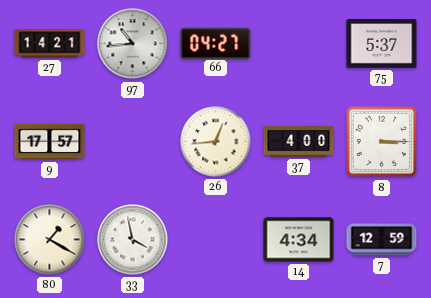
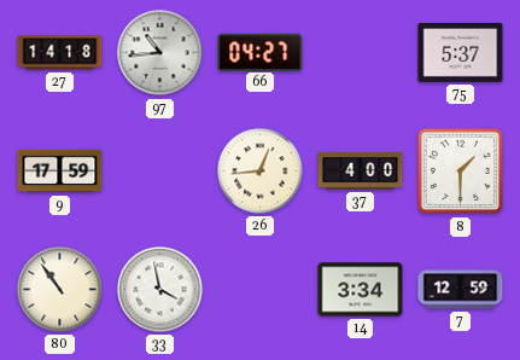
27: 14:21 -> 14:18 (60, 53)
9: 17:57 -> 17:59 (60, 172)
8: 3:15 -> 1:30 (461, 172)
80: 1:20 -> 10:54 (60, 290)
14: 4:34 -> 3:34 (361, 290)
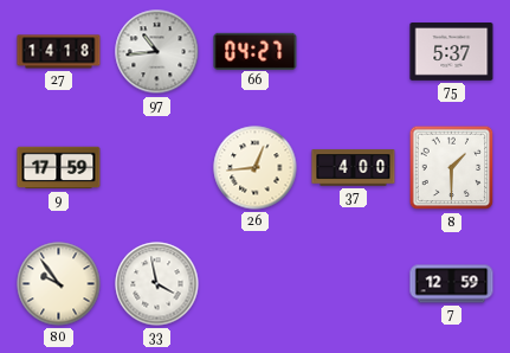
80: 10:54 -> 9:54 (59, 284)
14: 3:34 -> none (361, 290)
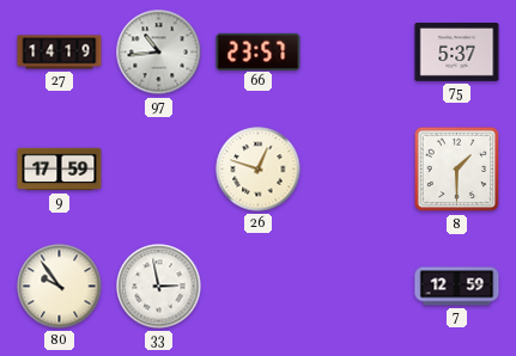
27: 14:18 -> 14:19 (60, 53)
66: 04:27 -> 23:57 (259, 51)
26: 12:44 -> 12:48 (259, 170)
37: 4:00 -> none (354, 168)
33: 3:58 -> 2:58 (159, 287)
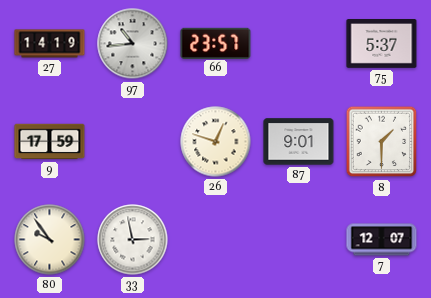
87: none -> 9:01 (299, 142)
7: 12:59 -> 12:07 (382, 240)
